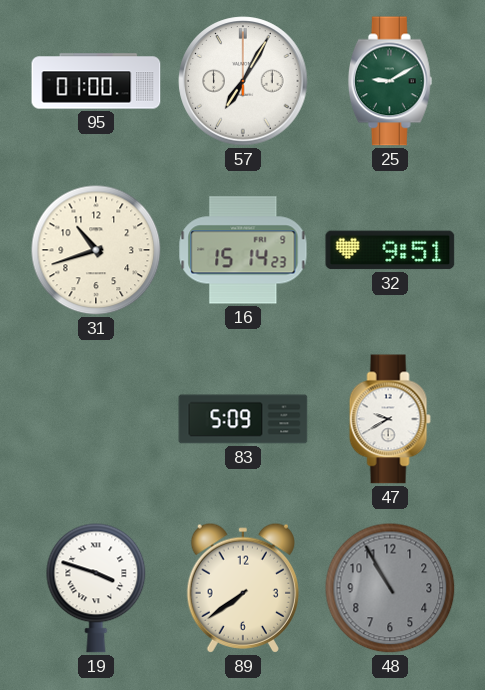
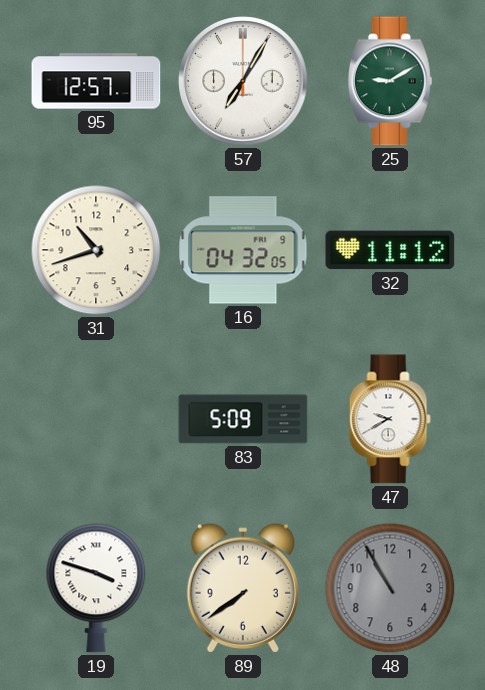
95: 01:00 -> 12:57 (96, 81)
16: 15:14 -> 04:32 (243, 250)
32: 9:51 -> 11:12 (390, 250)
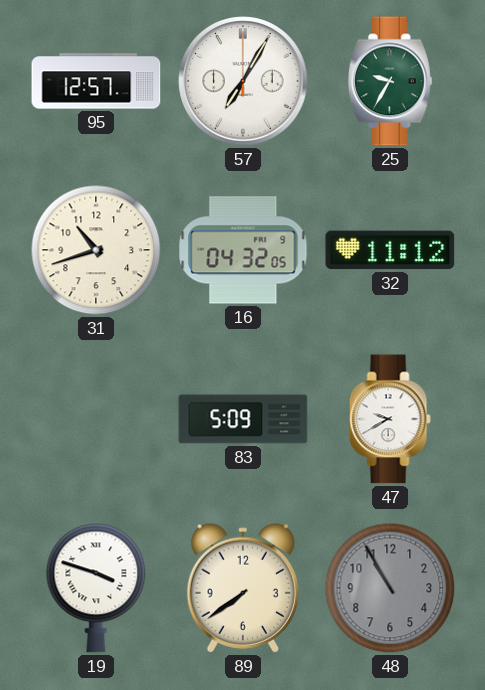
25: 9:10 -> 9:35 (390, 81)
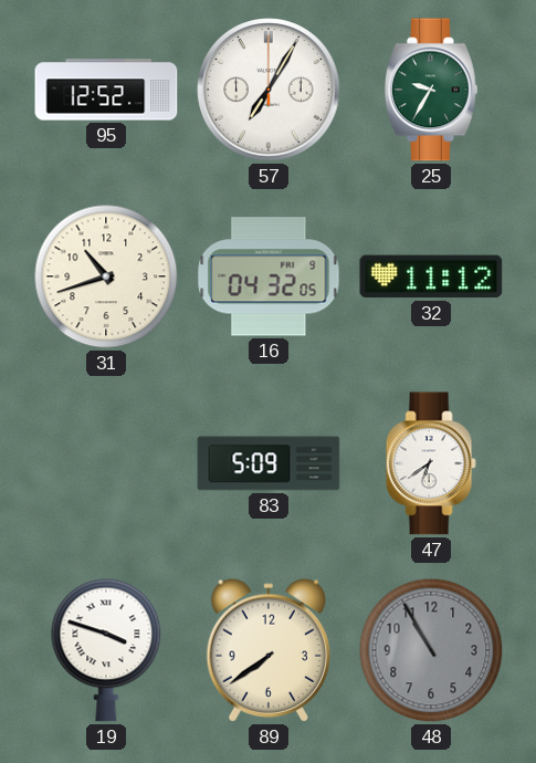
95: 12:57 -> 12:52 (106, 90)
47: 9:40 -> 6:39 (431, 463)
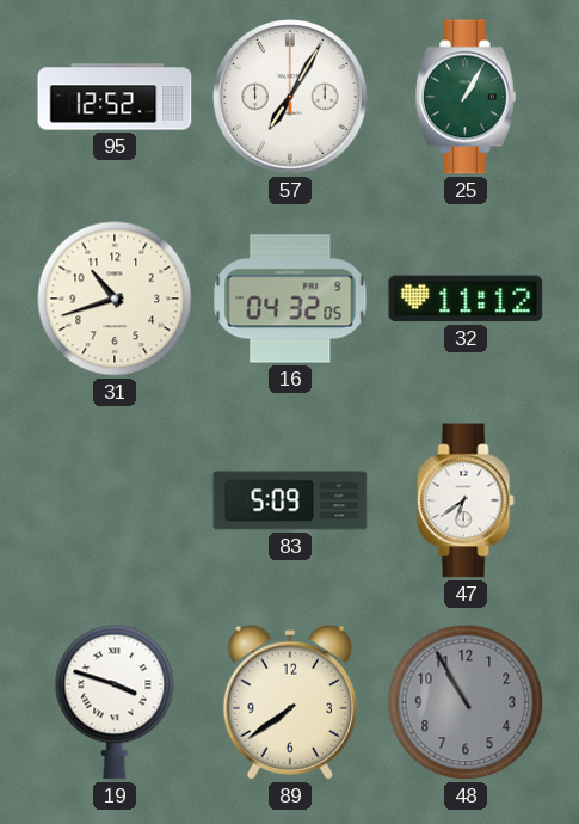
25: 9:35 -> 1:05 (466, 97)
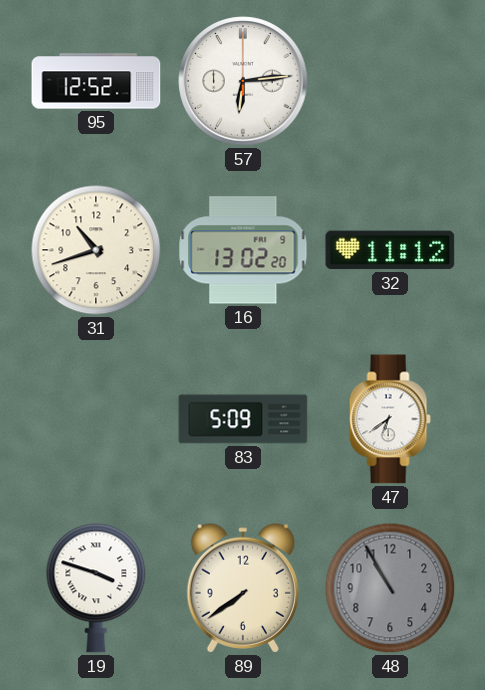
57: 7:05 -> 6:14 (243, 81)
25: 1:05 -> none (466, 97)
16: 04:32 -> 13:02 (243, 250)
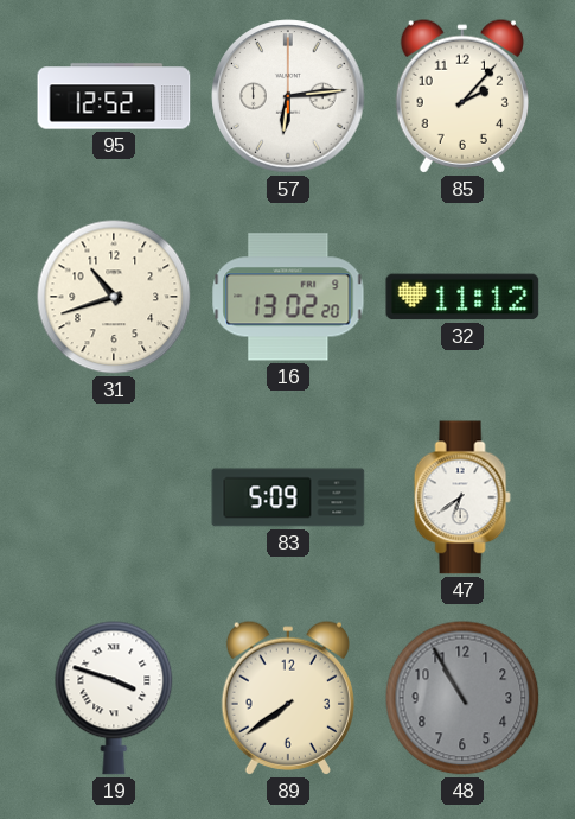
85: none -> 2:07 (461, 96)
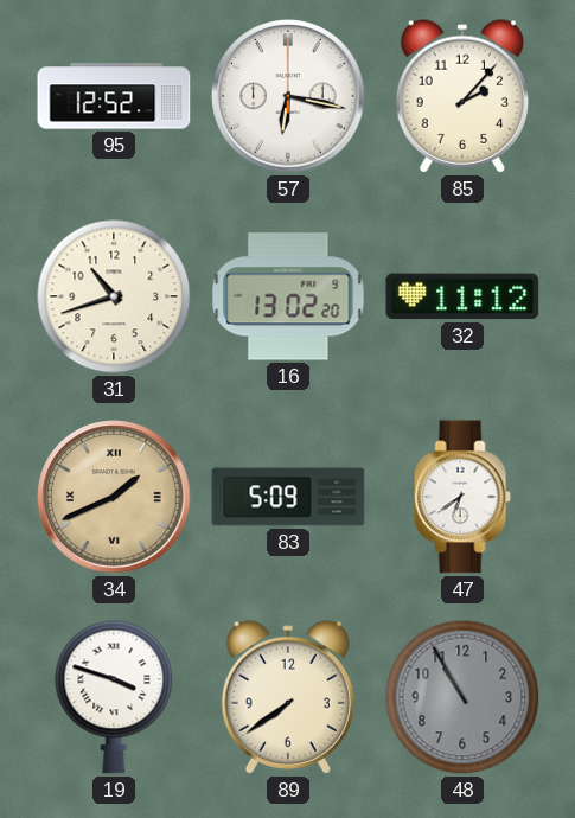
57: 6:14 -> 6:17 (288, 96)
34: none -> 1:41 (114, 497)
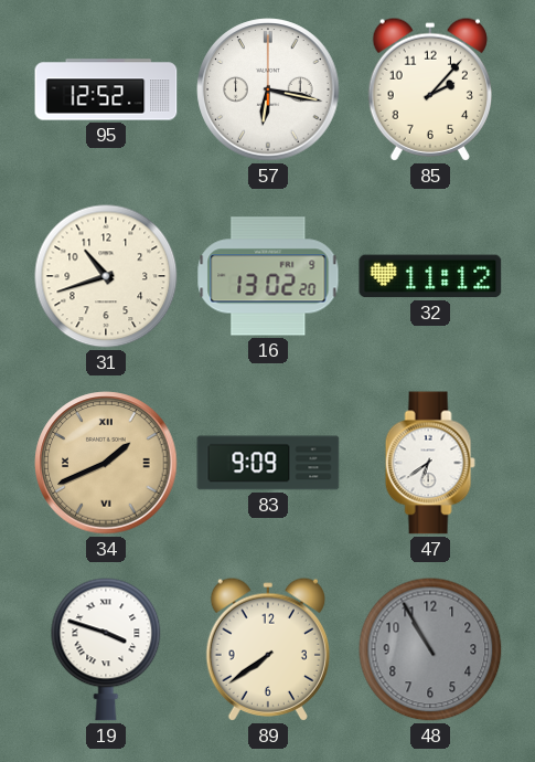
83: 5:09 -> 9:09 (268, 463)
